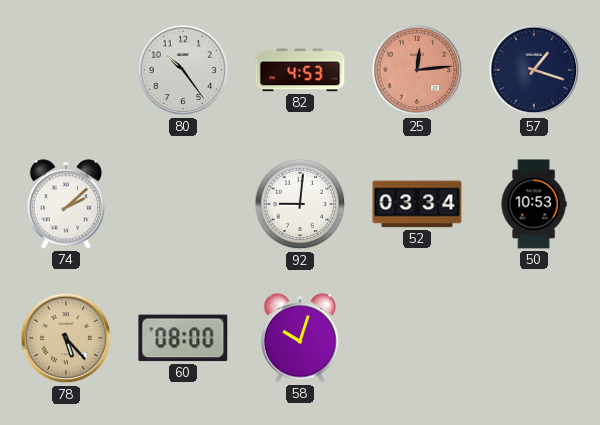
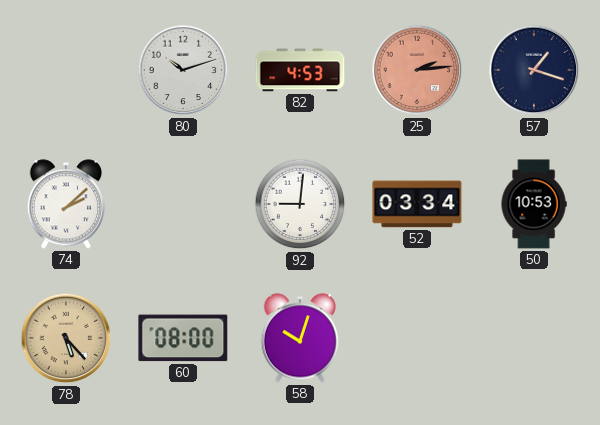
80: 10:24 -> 10:12 (183, 70)
25: 12:14 -> 2:14 (417, 70)
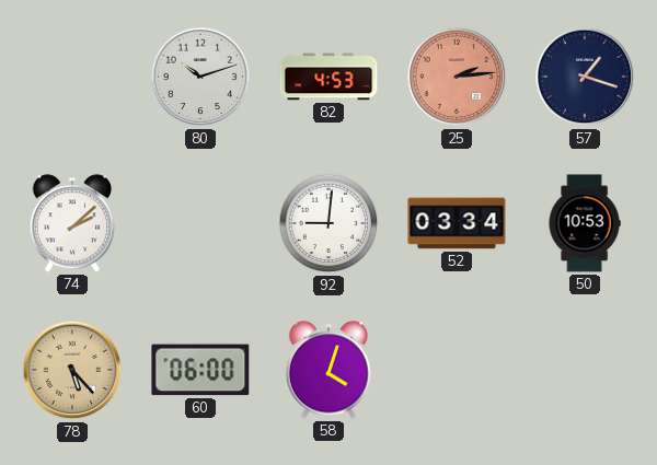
60: 08:00 -> 06:00 (200, 370)
58: 10:03 -> 4:03 (328, 370)
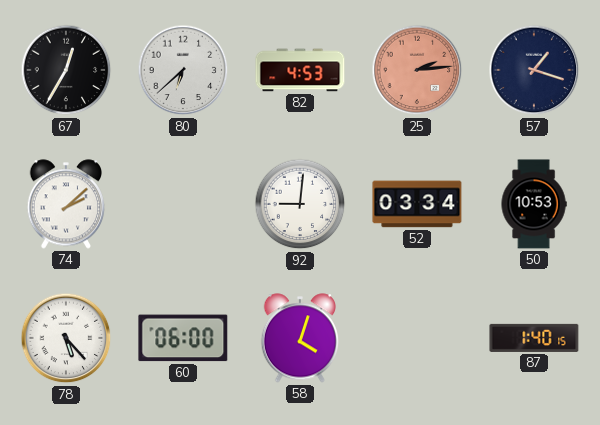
67: none -> 12:35 (66, 70)
80: 10:12 -> 6:38 (183, 70)
78 dial: champagne -> white (66, 338)
87: none -> 1:40 (534, 338)
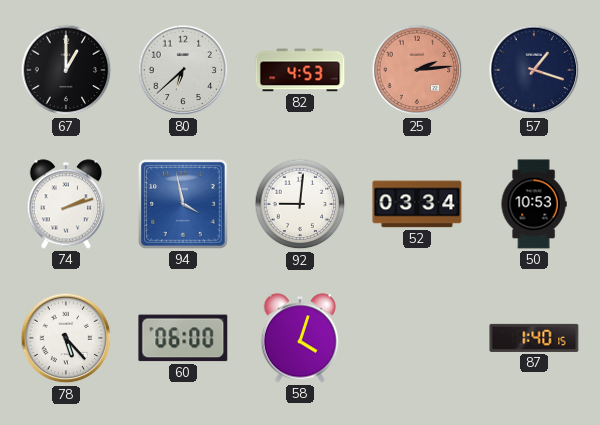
67: 12:35 -> 1:00 (66, 70)
74: 2:08 -> 2:12 (66, 204)
94: none -> 3:58 (184, 205)
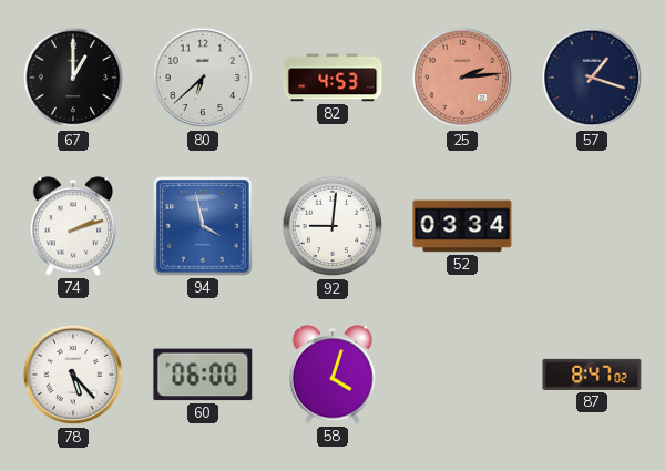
50: 10:53 -> none (534, 204)
87: 1:40 -> 8:47 (592, 375)
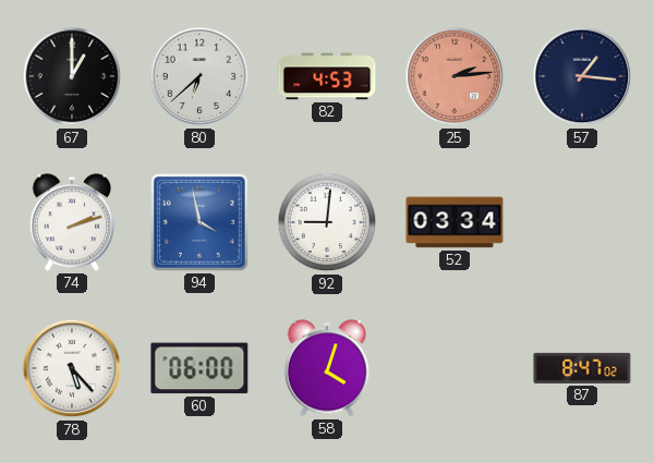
57: 1:18 -> 1:16 (582, 76)
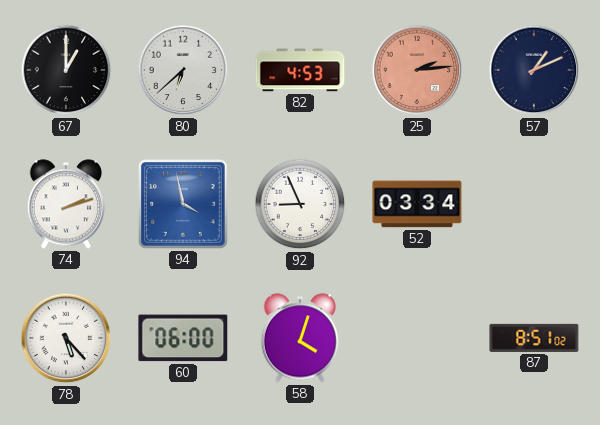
57: 1:16 -> 1:11 (534, 70)
92: 9:01 -> 8:56 (300, 204)
87: 8:47 -> 8:51 (534, 338)
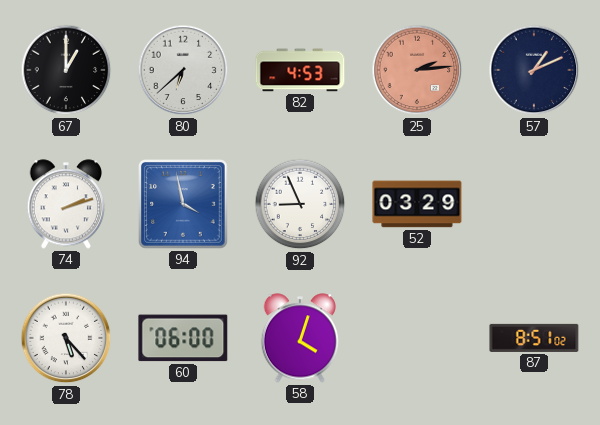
52: 03:34 -> 03:29 (417, 204)
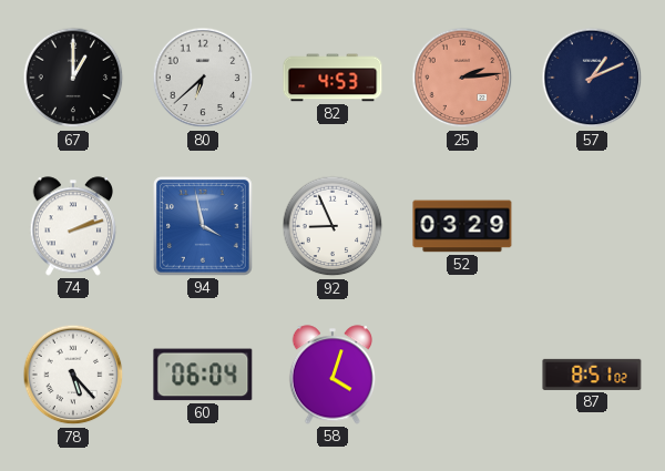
60: 06:00 -> 06:04 (203, 375)
